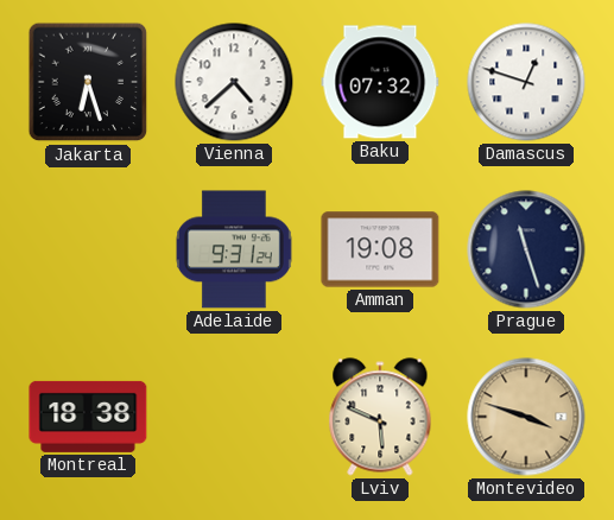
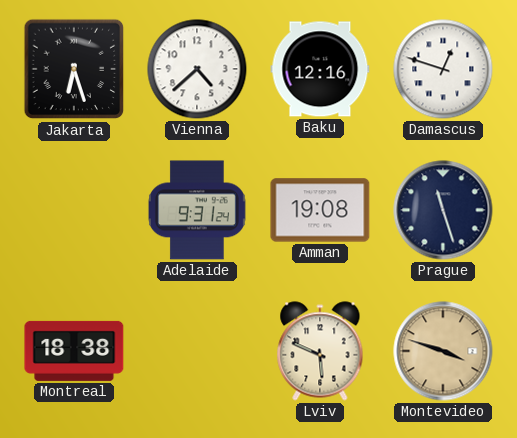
Baku: 07:32 -> 12:16 (320, 69)
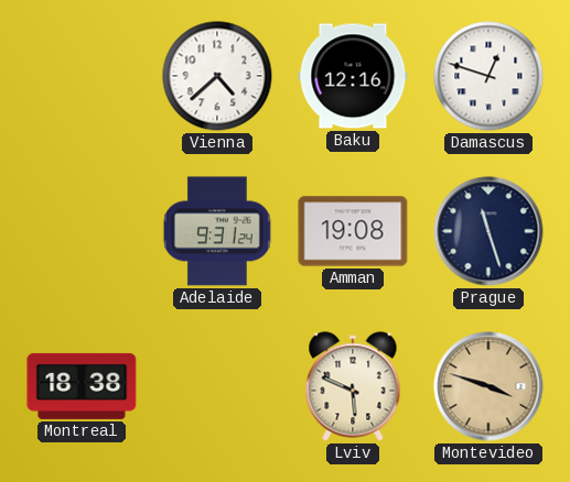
Jakarta: 6:27 -> none (74, 69)
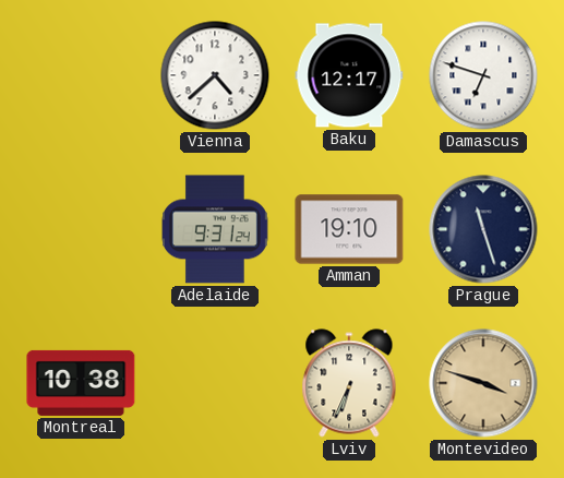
Baku: 12:16 -> 12:17 (349, 75)
Damascus: 12:48 -> 6:48 (483, 75)
Amman: 19:08 -> 19:10 (349, 229)
Montreal: 18:38 -> 10:38 (81, 383)
Lviv: 5:49 -> 6:34 (349, 383)
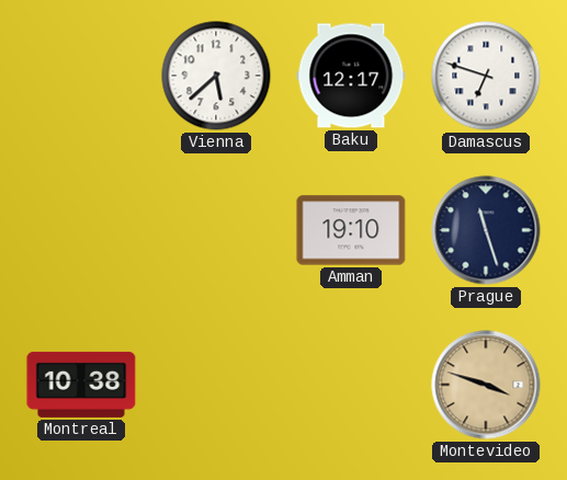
Vienna: 4:38 -> 5:38 (216, 76)
Adelaide: 9:31 -> none (215, 229)
Lviv: 6:34 -> none (349, 383)
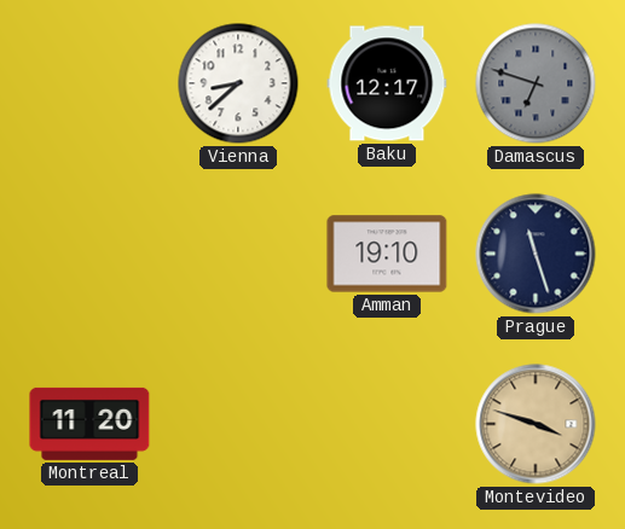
Vienna: 5:38 -> 8:38 (238, 83)
Damascus dial: white -> grey (536, 83)
Montreal: 10:38 -> 11:20 (89, 424)
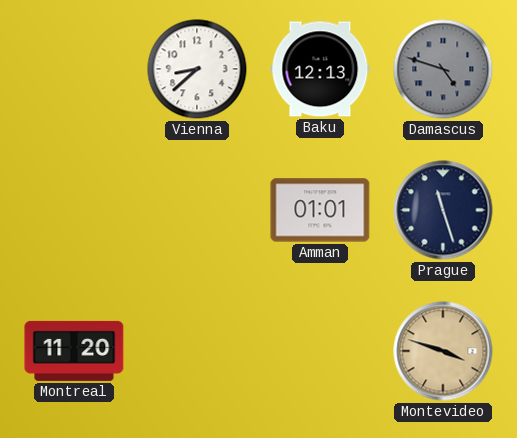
Baku: 12:17 -> 12:13 (320, 69)
Damascus: 6:48 -> 4:48 (443, 69)
Amman: 19:10 -> 01:01 (320, 210)
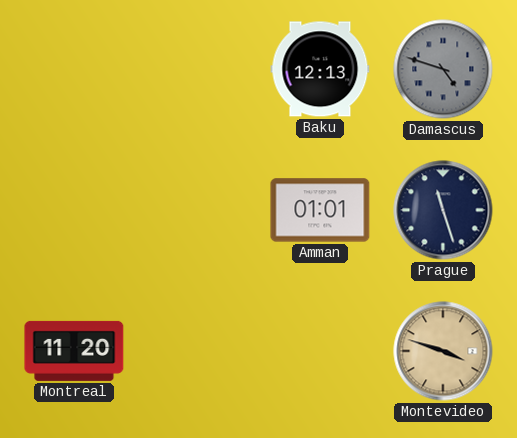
Vienna: 8:38 -> none (197, 69)
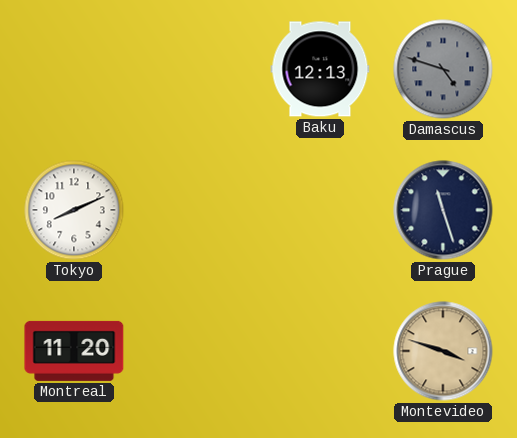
Tokyo: none -> 8:11 (74, 210)
Amman: 01:01 -> none (320, 210)
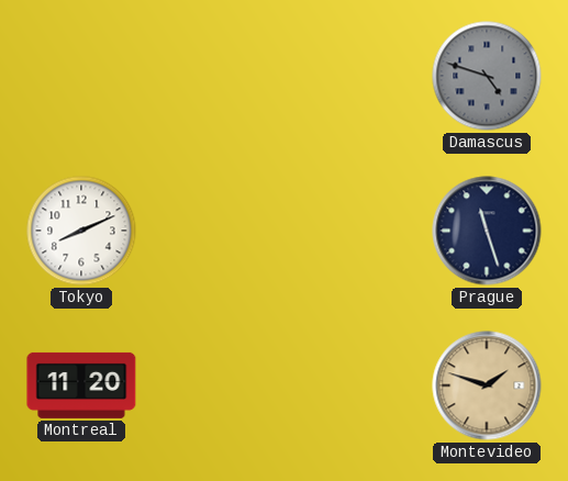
Baku: 12:13 -> none (320, 69)
Montevideo: 3:48 -> 1:48 (487, 385)
